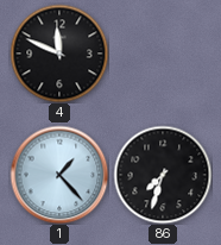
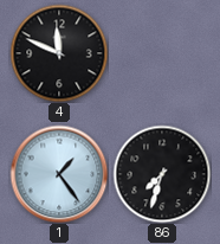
1: 1:23 -> 1:24 (59, 174)
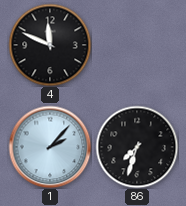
1: 1:24 -> 2:07 (50, 147)
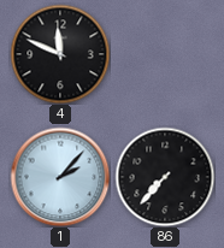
86: 7:33 -> 7:37 (165, 177)
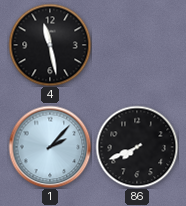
4: 11:49 -> 11:28 (50, 45)
86: 7:37 -> 7:41 (137, 147)
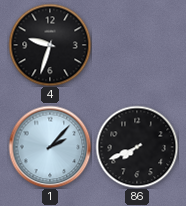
4: 11:28 -> 9:33 (50, 45)
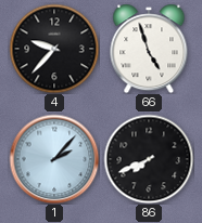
4: 9:33 -> 9:37 (54, 49)
66: none -> 4:57 (149, 49)
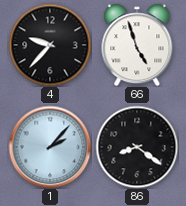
86: 7:41 -> 8:21 (137, 147)
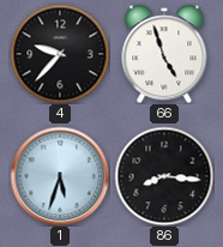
1: 2:07 -> 5:33 (60, 176)
86: 8:21 -> 8:16 (164, 176)
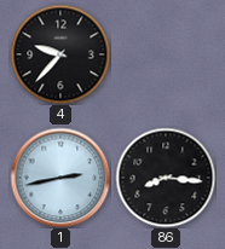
66: 4:57 -> none (164, 54)
1: 5:33 -> 2:43 (60, 178)
